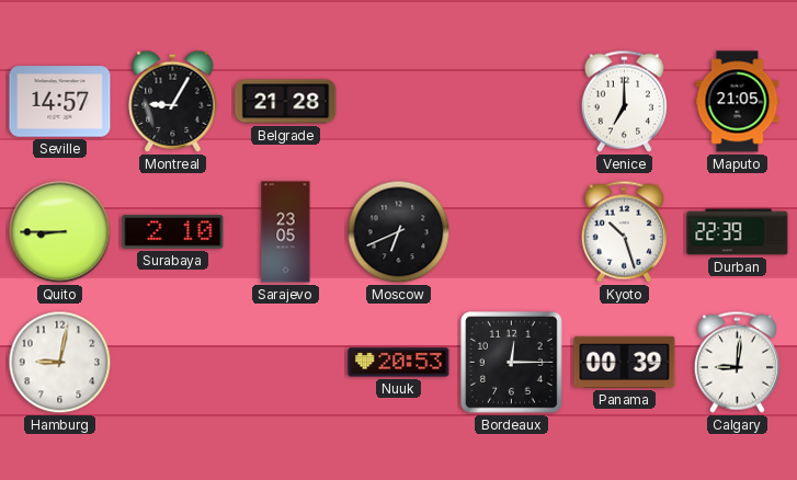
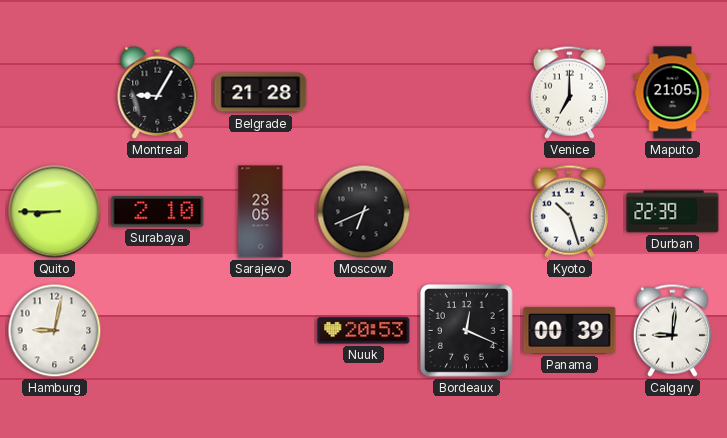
Seville: 14:57 -> none (60, 102)
Bordeaux: 12:15 -> 12:19 (467, 331)
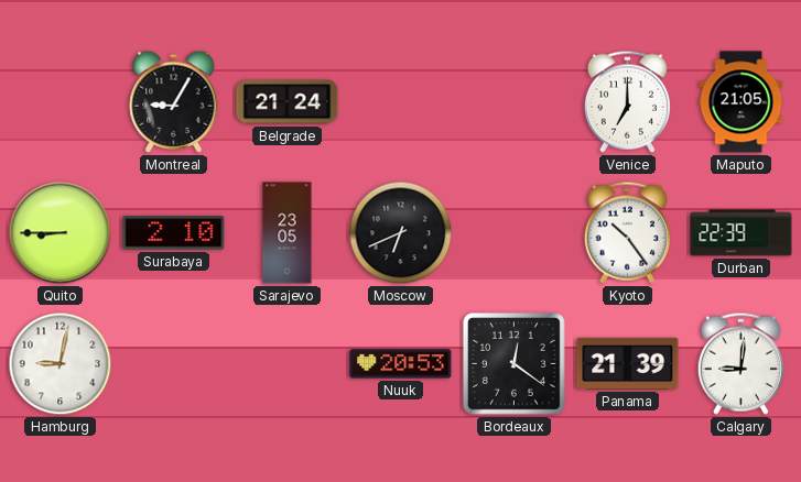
Belgrade: 21:28 -> 21:24 (288, 102)
Kyoto: 10:27 -> 10:24 (627, 232)
Bordeaux: 12:19 -> 12:21 (515, 364)
Panama: 00:39 -> 21:39 (628, 363)
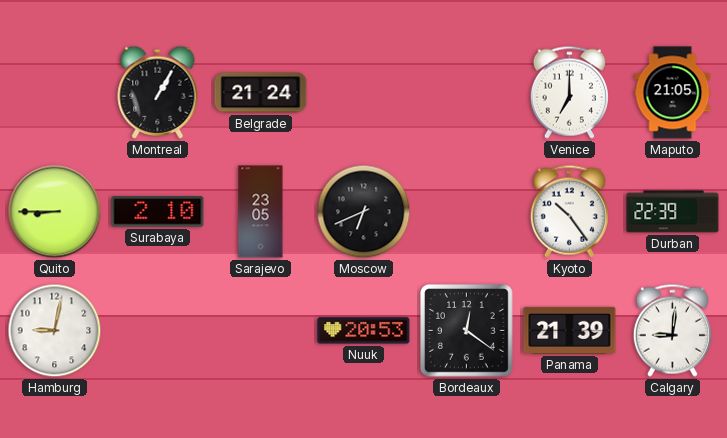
Montreal: 9:05 -> 1:05 (158, 92)
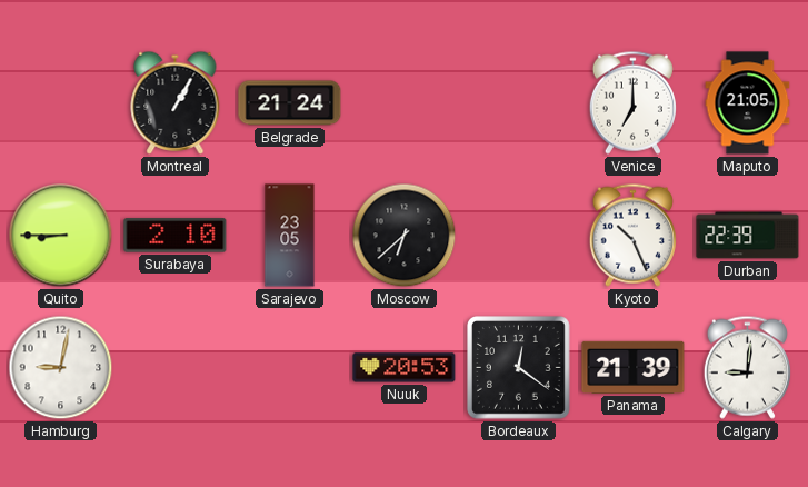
Moscow: 6:41 -> 6:38 (405, 236)
Kyoto: 10:24 -> 10:26 (632, 235)
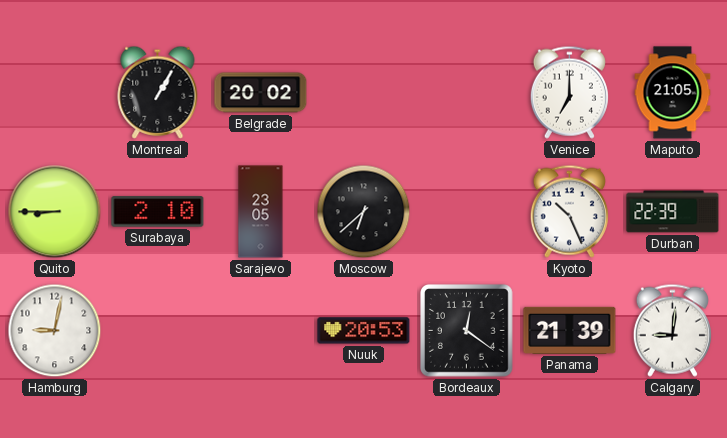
Belgrade: 21:24 -> 20:02 (261, 93)
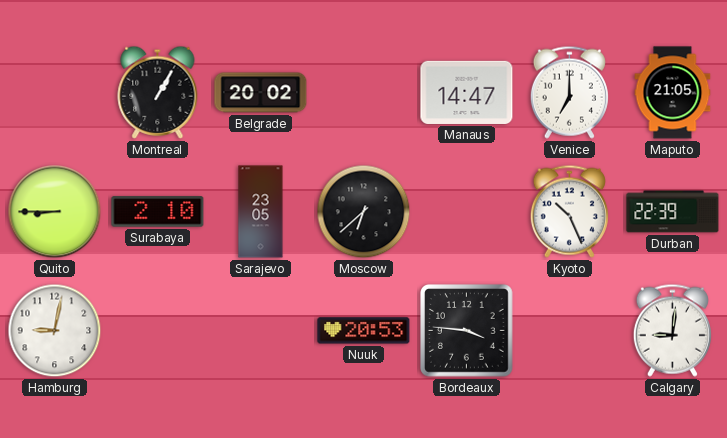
Manaus: none -> 14:47 (467, 92)
Bordeaux: 12:21 -> 3:46 (467, 331)
Panama: 21:39 -> none (570, 330)
